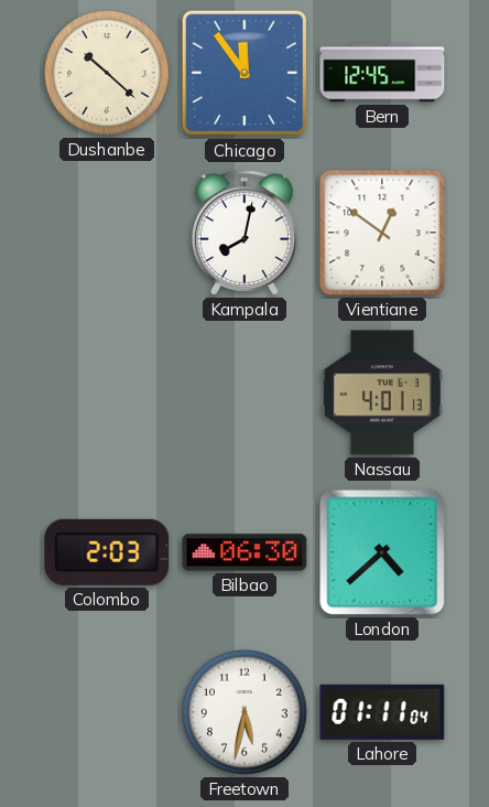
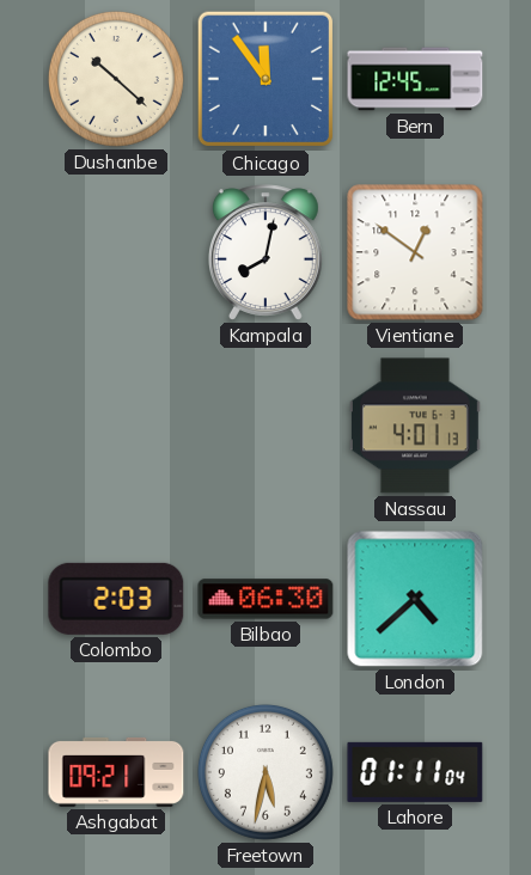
Ashgabat: none -> 09:21 (116, 772)
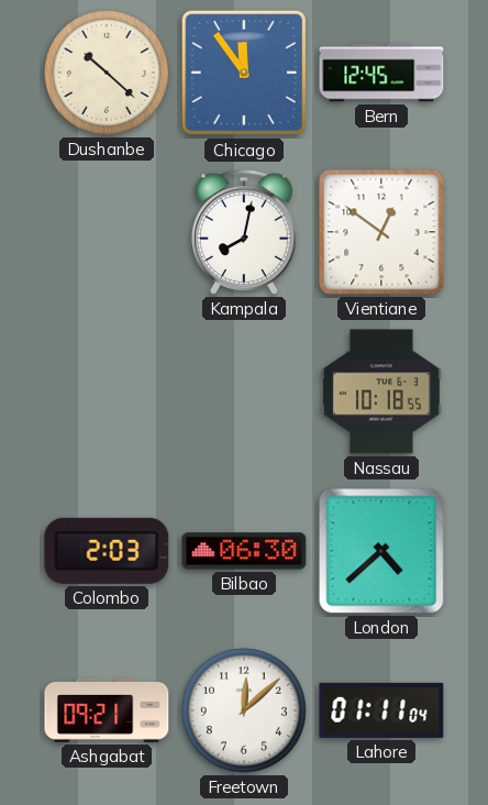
Nassau: 4:01 -> 10:18 (381, 392)
Freetown: 5:32 -> 12:08 (244, 710)
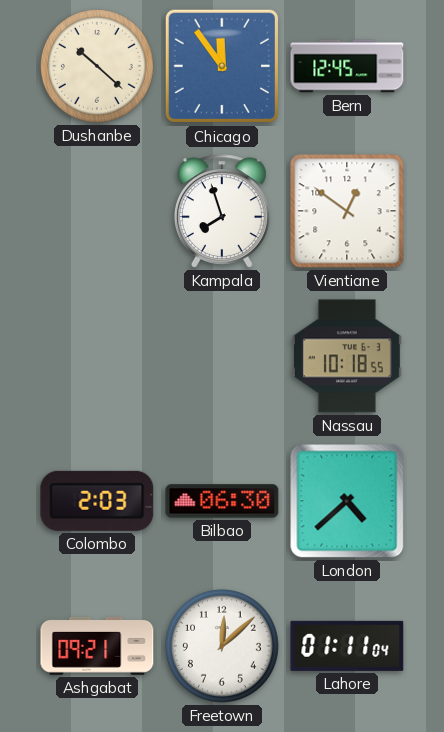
Kampala: 8:02 -> 7:57 (222, 211)
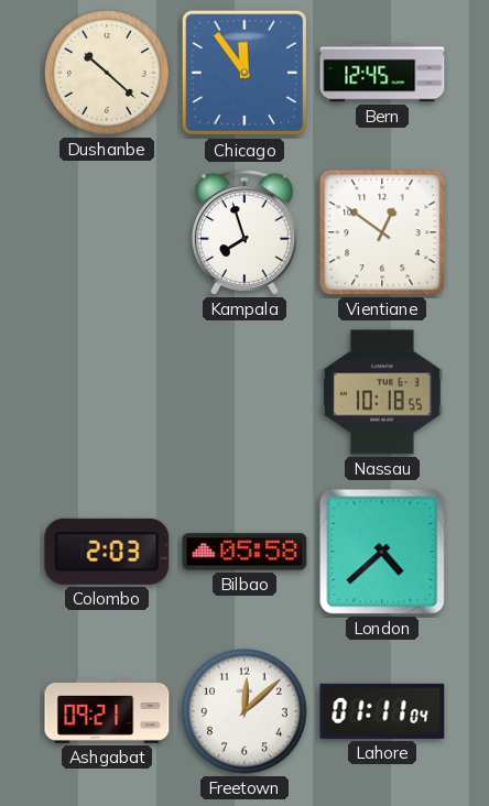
Bilbao: 06:30 -> 05:58 (244, 552)
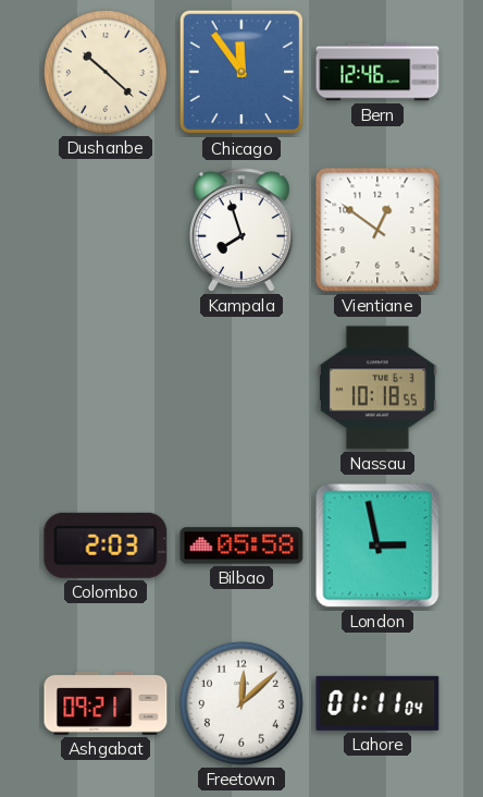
Bern: 12:45 -> 12:46 (377, 72)
London: 4:38 -> 2:58 (377, 545)
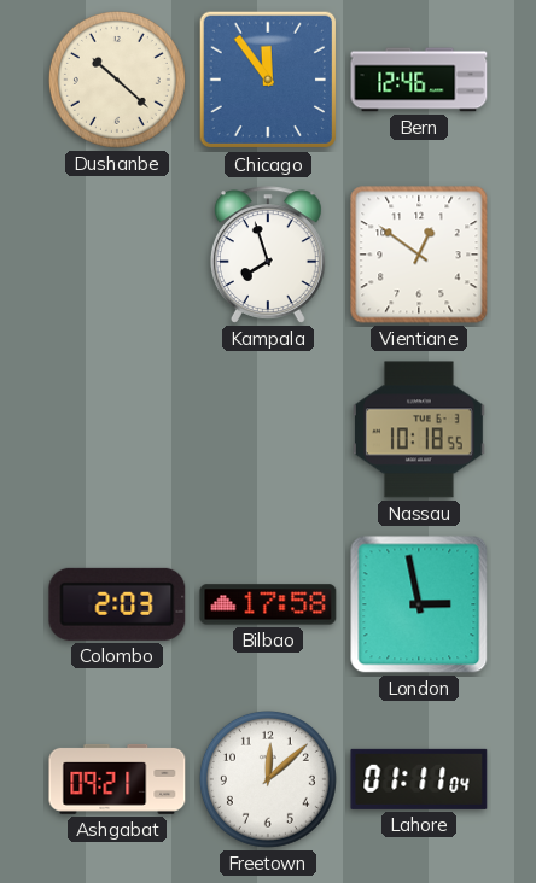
Bilbao: 05:58 -> 17:58 (268, 604)
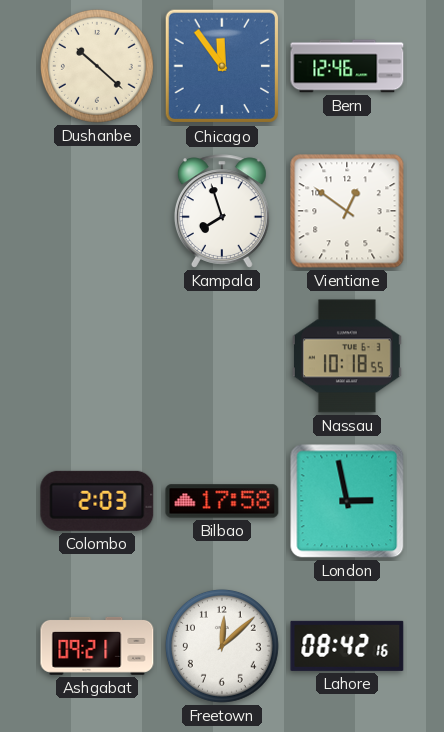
Lahore: 01:11 -> 08:42 (347, 646)
